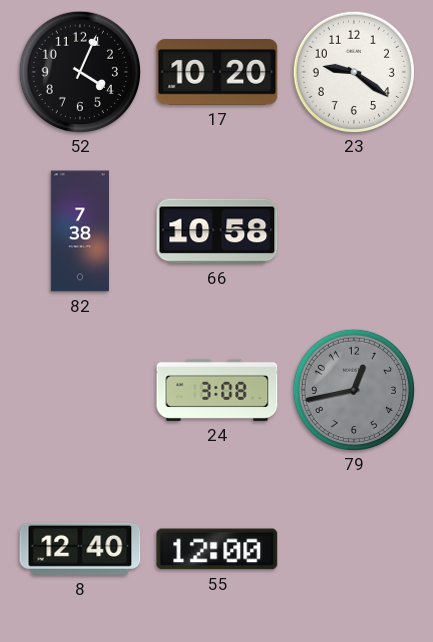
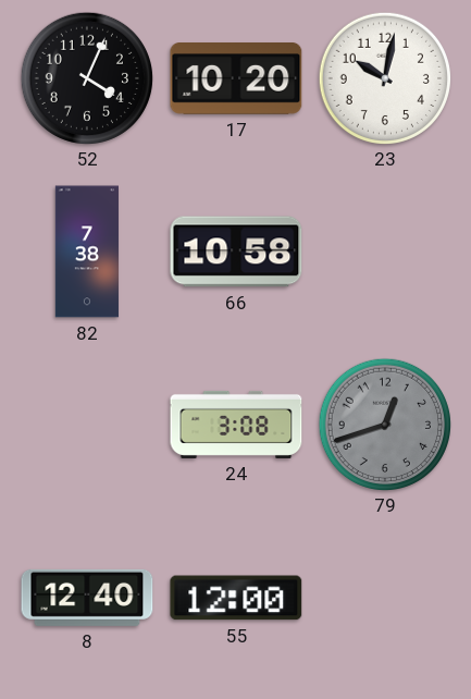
23: 9:21 -> 10:02 (384, 77)
79: 12:43 -> 12:42 (384, 424)
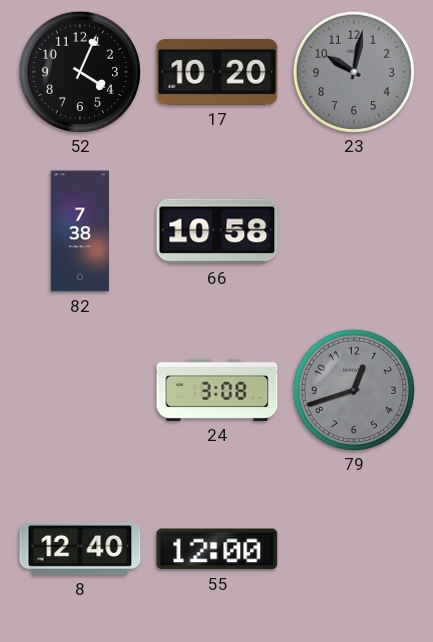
23 dial: white -> grey (353, 71)
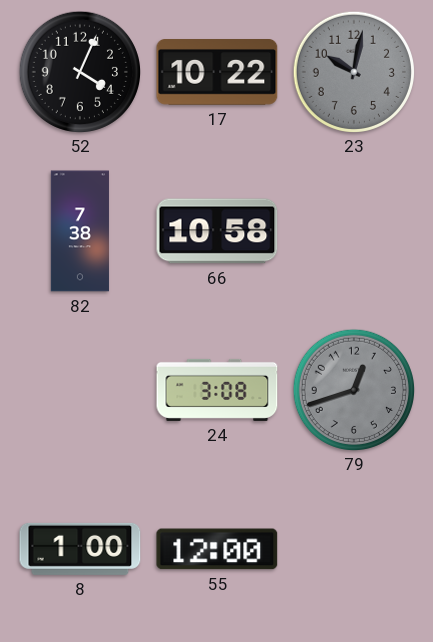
17: 10:20 -> 10:22 (217, 73)
8: 12:40 -> 1:00 (80, 549)
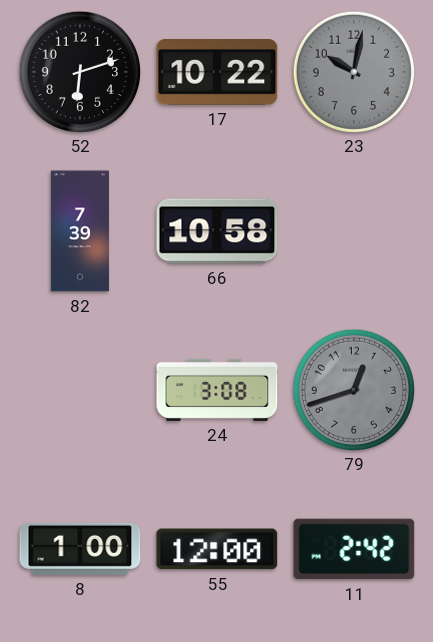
52: 4:04 -> 6:12 (79, 71)
82: 7:38 -> 7:39 (80, 231)
11: none -> 2:42 (354, 549)
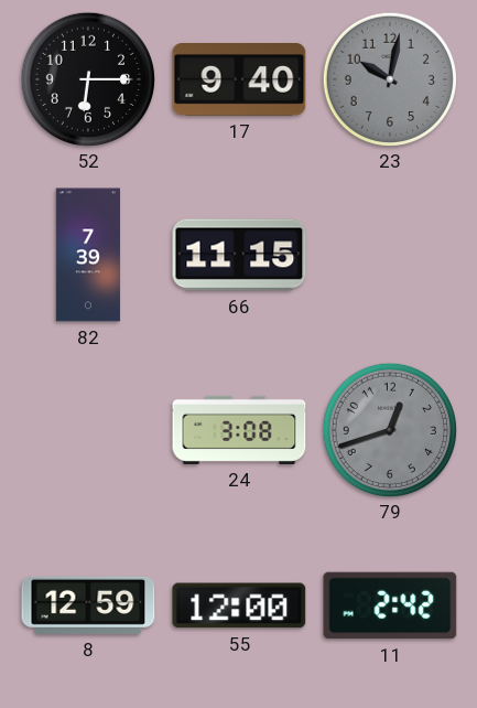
52: 6:12 -> 6:15 (87, 78)
17: 10:22 -> 9:40 (239, 81)
66: 10:58 -> 11:15 (239, 255)
8: 1:00 -> 12:59 (88, 605)
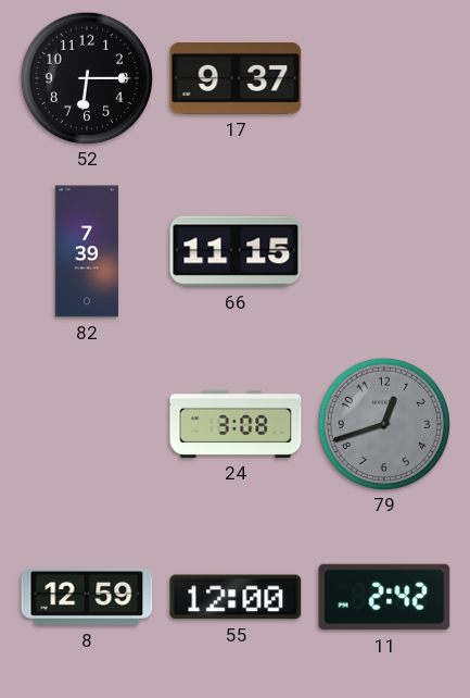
17: 9:40 -> 9:37 (236, 79)
23: 10:02 -> none (389, 78)
